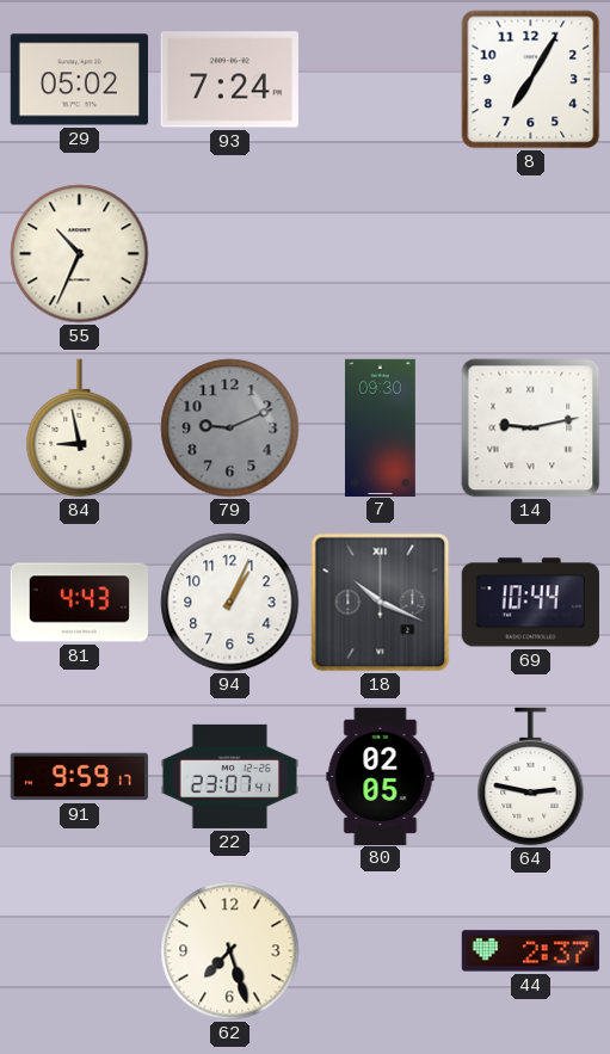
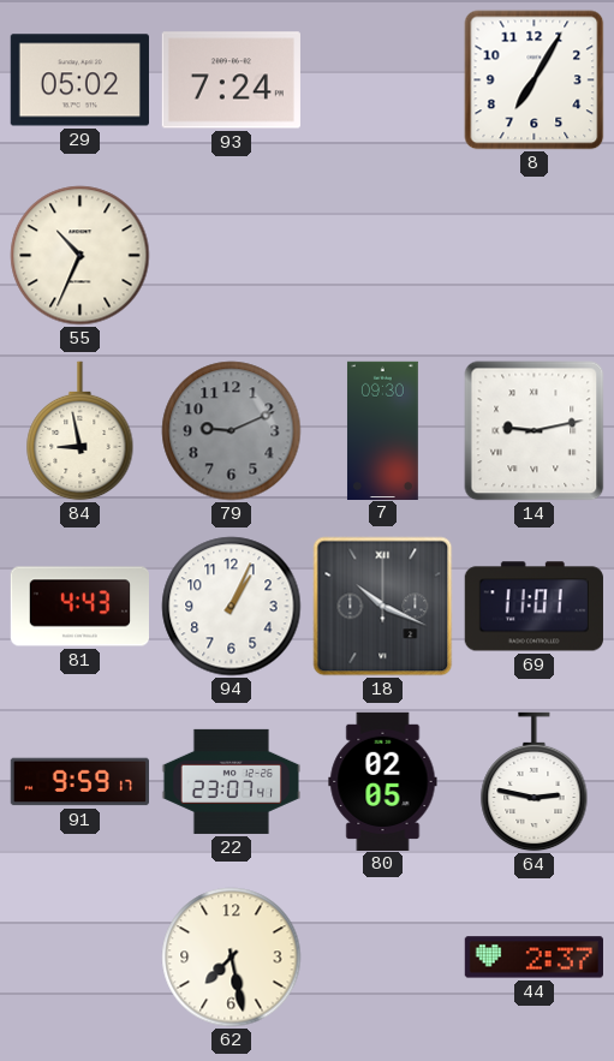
69: 10:44 -> 11:01 (533, 607)
62: 7:27 -> 7:28 (232, 958)
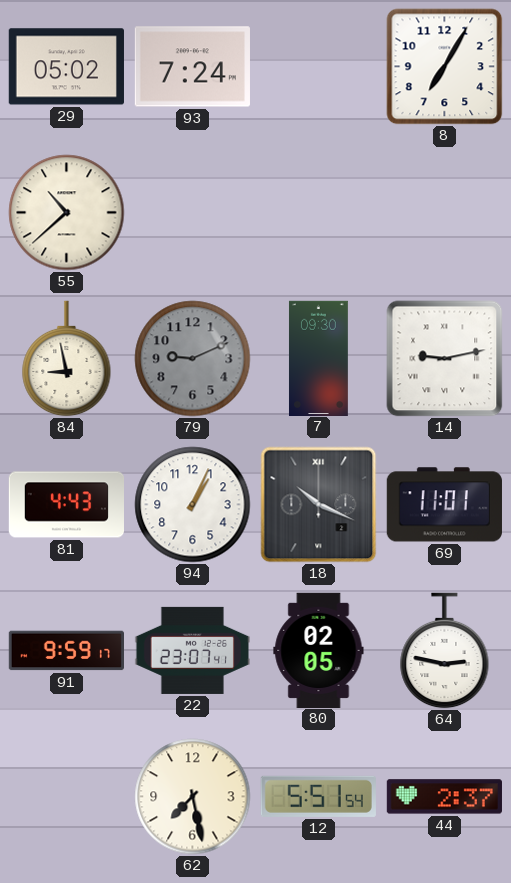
55: 10:34 -> 10:38 (67, 213)
12: none -> 5:51 (318, 796)
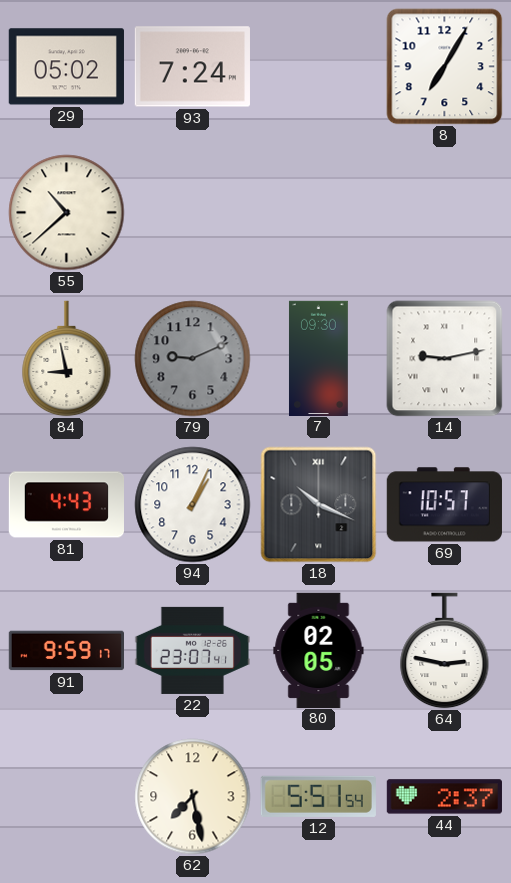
69: 11:01 -> 10:57 (444, 505)
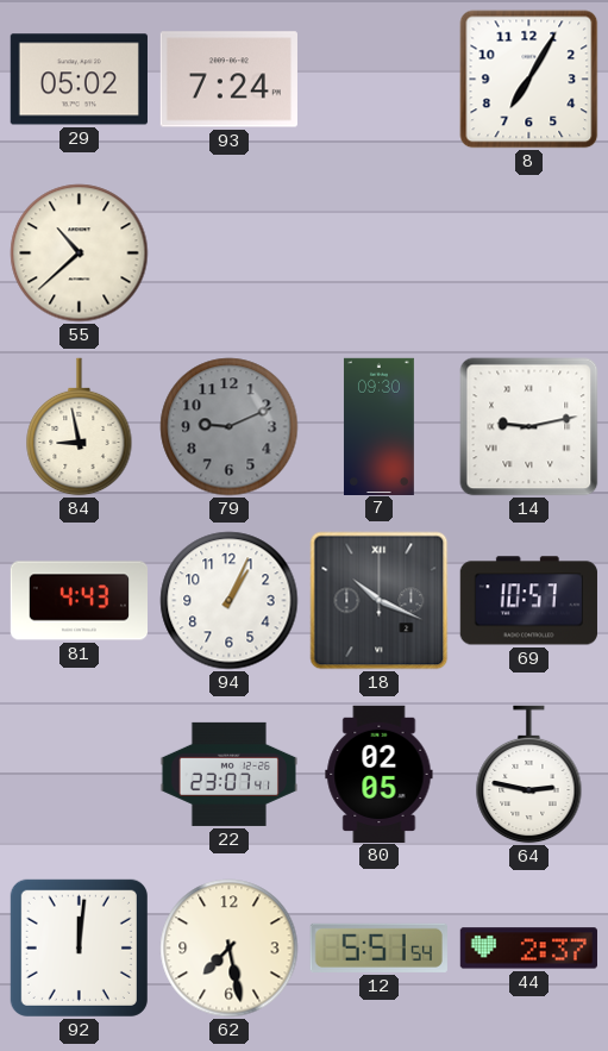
91: 9:59 -> none (66, 651)
92: none -> 12:01 (79, 947)
